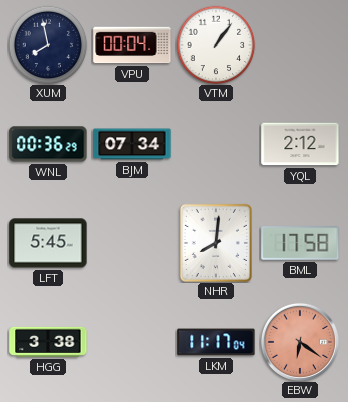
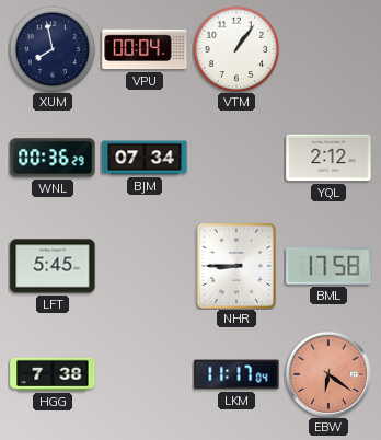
NHR: 8:01 -> 8:45 (236, 266)
HGG: 3:38 -> 7:38 (53, 374)
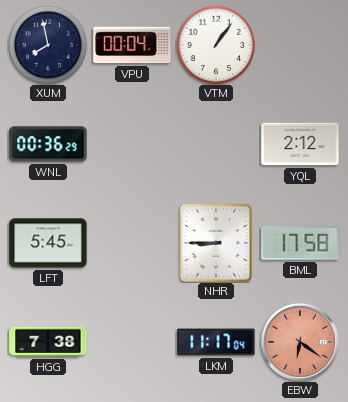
BJM: 07:34 -> none (145, 158)
